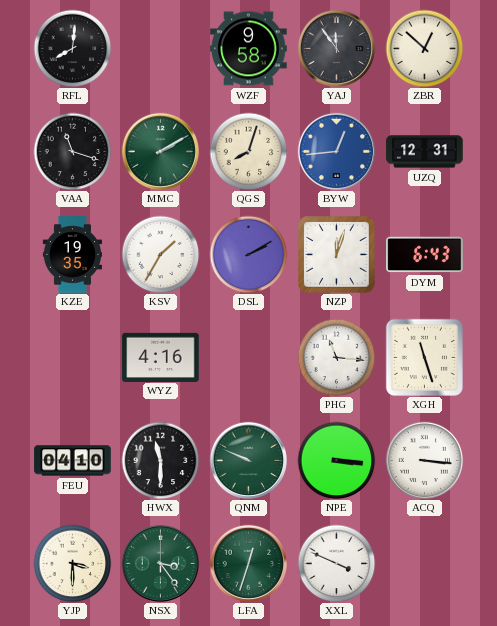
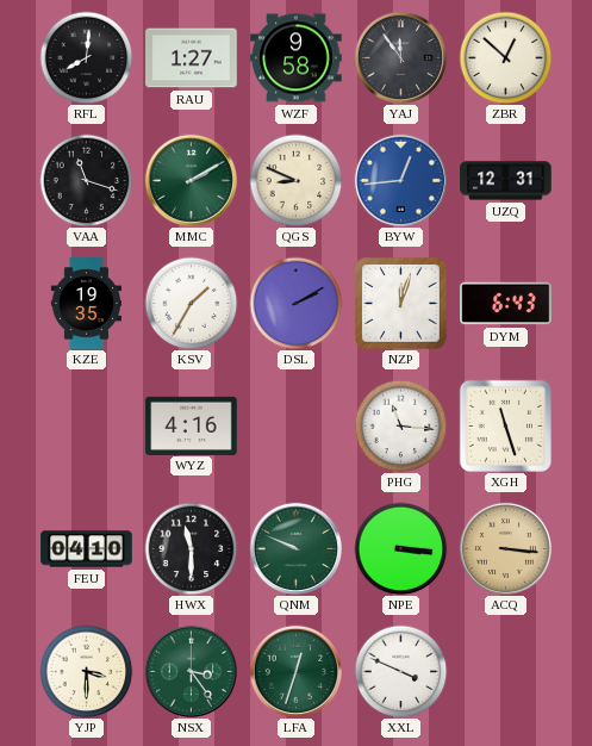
RAU: none -> 1:27 (192, 58)
QGS: 8:03 -> 8:49 (295, 180)
ACQ dial: white -> champagne (505, 548)
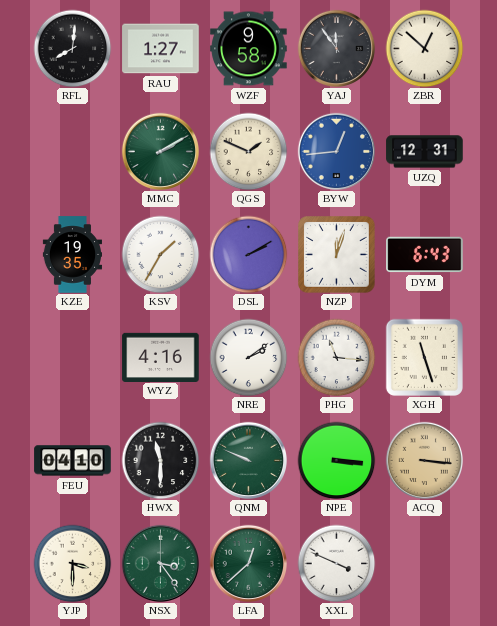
VAA: 11:18 -> none (86, 180)
QGS: 8:49 -> 1:49 (248, 151)
NRE: none -> 2:09 (248, 357)
LFA: 12:33 -> 12:38 (248, 563)
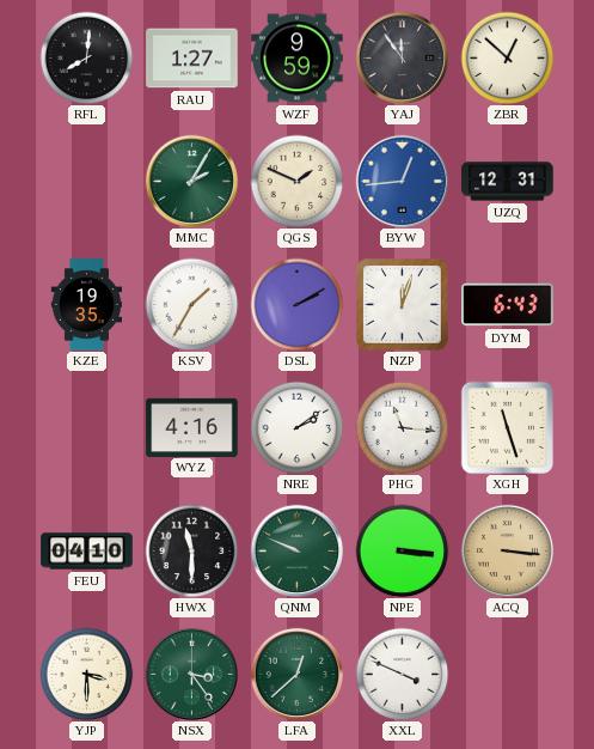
WZF: 9:58 -> 9:59 (298, 59)
MMC: 2:10 -> 2:05 (191, 181)
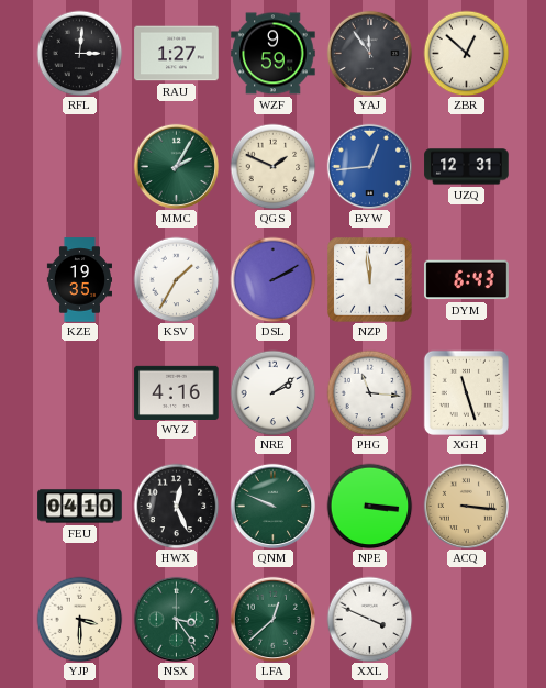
RFL: 8:01 -> 3:01 (79, 53)
NZP: 12:03 -> 11:59 (370, 280)
HWX: 11:30 -> 12:26 (176, 506)
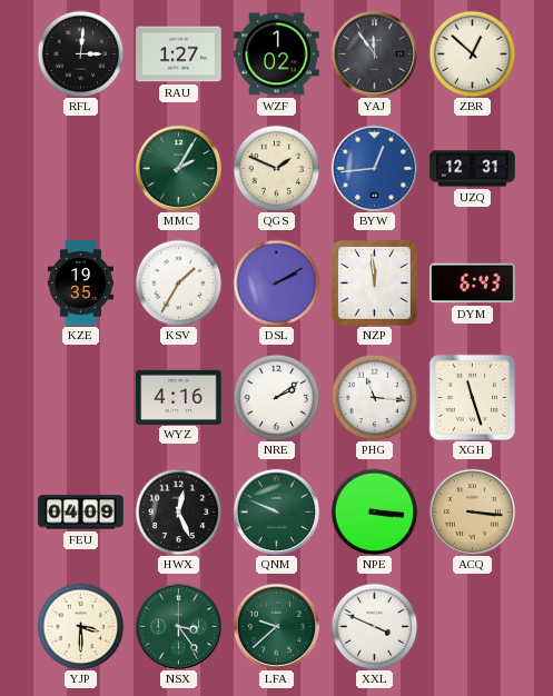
WZF: 9:59 -> 1:02 (277, 54)
FEU: 04:10 -> 04:09 (81, 513)
LFA: 12:38 -> 9:38 (276, 626)
